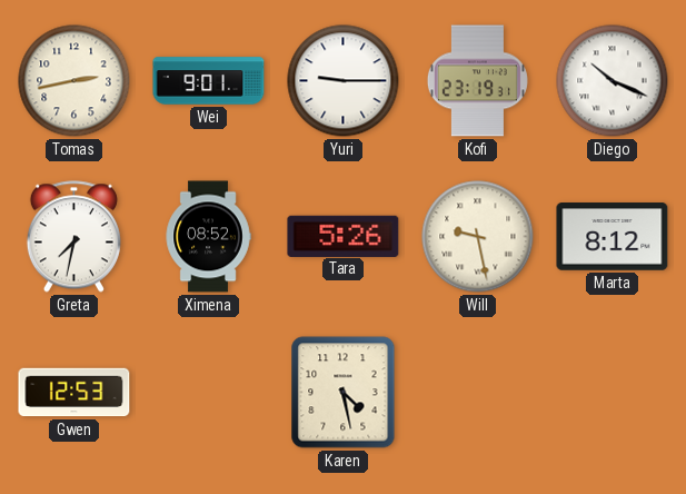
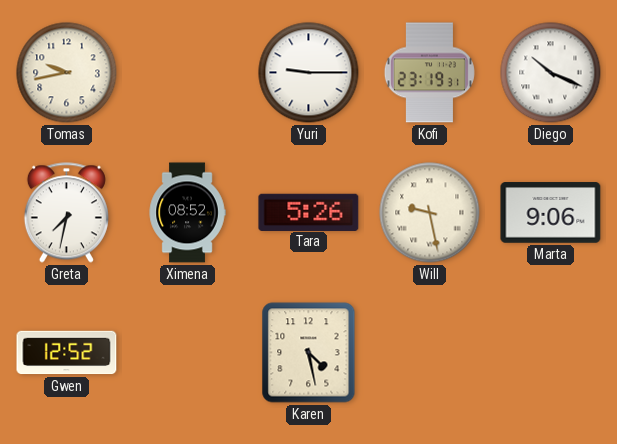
Tomas: 2:43 -> 9:43 (67, 73)
Wei: 9:01 -> none (209, 81)
Marta: 8:12 -> 9:06 (551, 213)
Gwen: 12:53 -> 12:52 (67, 353)
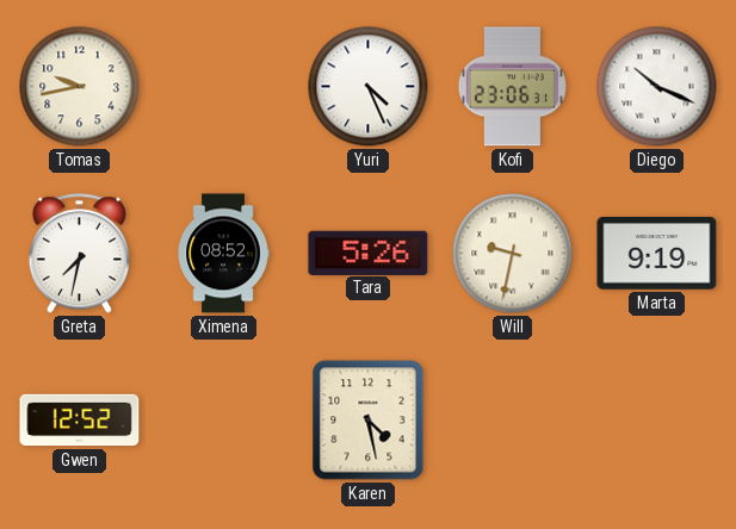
Yuri: 9:15 -> 4:26 (369, 87)
Kofi: 23:19 -> 23:06 (512, 87)
Will: 9:28 -> 9:32 (513, 254)
Marta: 9:06 -> 9:19 (657, 254)
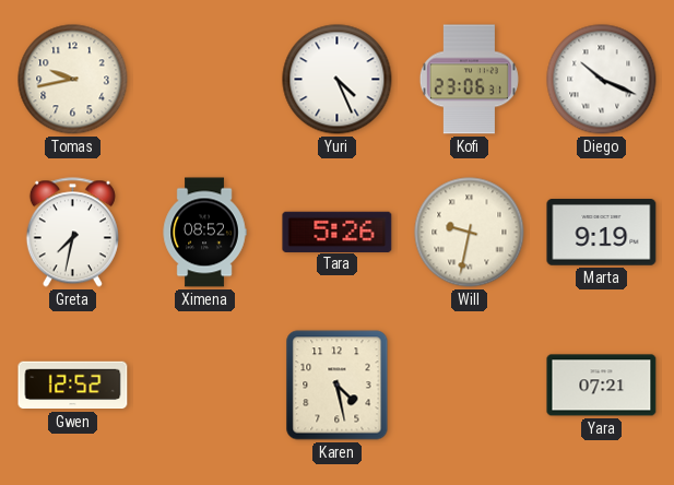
Yara: none -> 07:21 (602, 386)
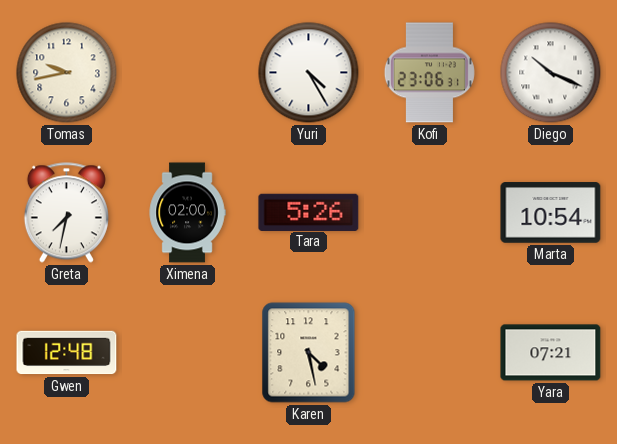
Yuri: 4:26 -> 4:25 (309, 73)
Ximena: 08:52 -> 02:00 (187, 213)
Will: 9:32 -> none (470, 233)
Marta: 9:19 -> 10:54 (551, 213)
Gwen: 12:52 -> 12:48 (67, 353)
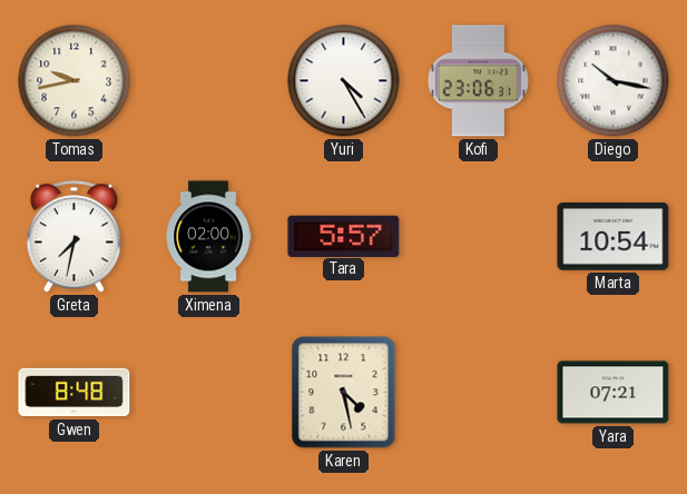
Diego: 10:19 -> 10:17 (614, 81)
Tara: 5:26 -> 5:57 (344, 236)
Gwen: 12:48 -> 8:48 (75, 393)
